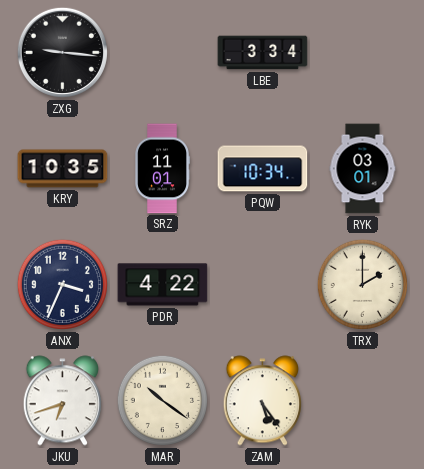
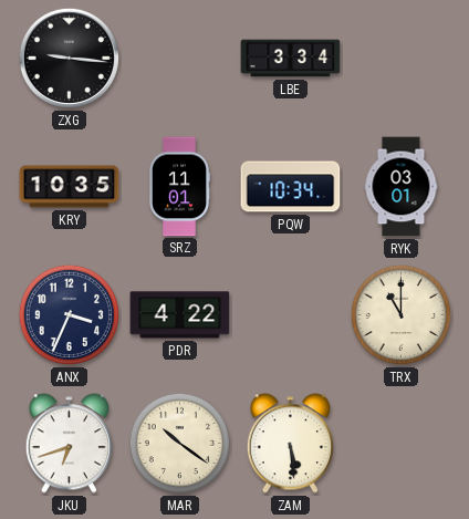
TRX: 2:00 -> 11:00 (400, 314)
ZAM: 5:24 -> 5:29 (290, 444)
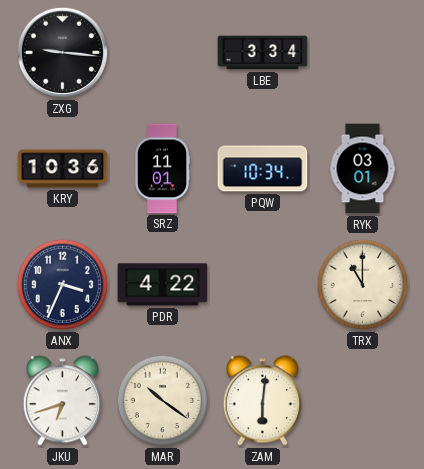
KRY: 10:35 -> 10:36 (63, 169)
ZAM: 5:29 -> 6:01 (262, 401)
